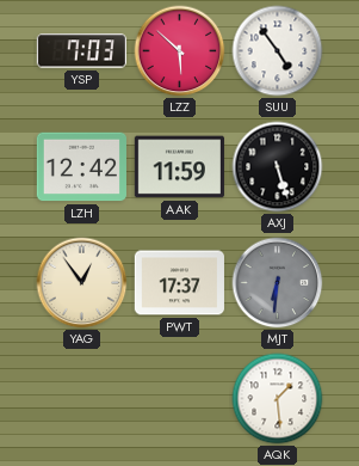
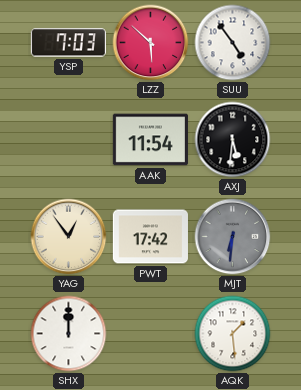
LZH: 12:42 -> none (81, 167)
AAK: 11:59 -> 11:54 (150, 140)
AXJ: 5:27 -> 5:31 (233, 140)
PWT: 17:37 -> 17:42 (150, 237)
SHX: none -> 12:00 (69, 334)
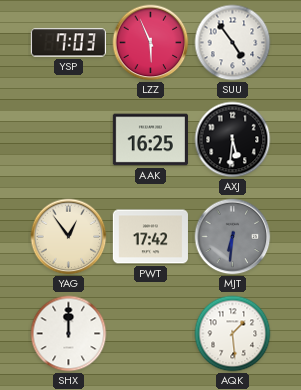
LZZ: 5:52 -> 5:56 (151, 43)
AAK: 11:54 -> 16:25 (150, 140)
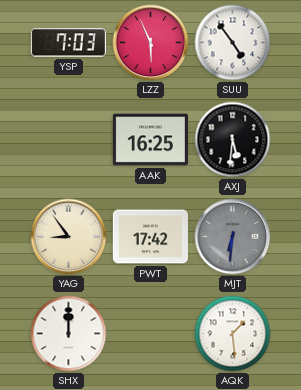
YAG: 12:54 -> 8:54 (69, 237)
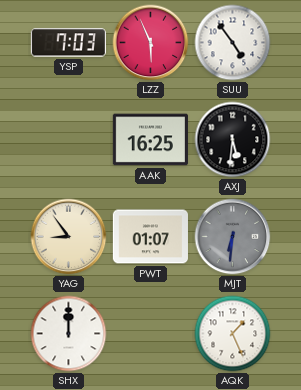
PWT: 17:42 -> 01:07 (150, 237)
AQK: 1:29 -> 1:26 (233, 334)
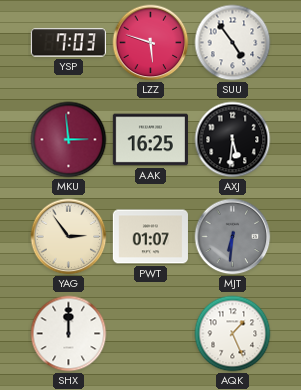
LZZ: 5:56 -> 5:48 (151, 43)
MKU: none -> 2:59 (69, 140)
YAG: 8:54 -> 2:54 (69, 237)
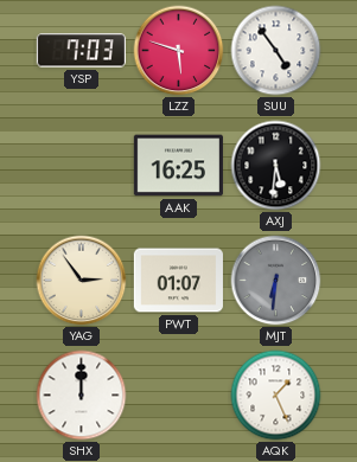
MKU: 2:59 -> none (69, 140)
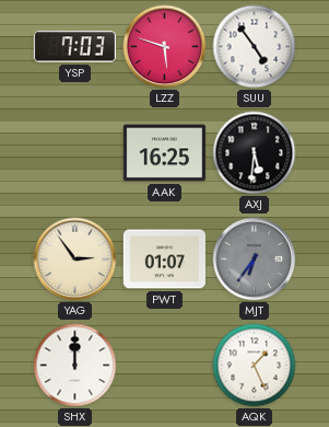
MJT: 6:31 -> 6:36 (255, 259)
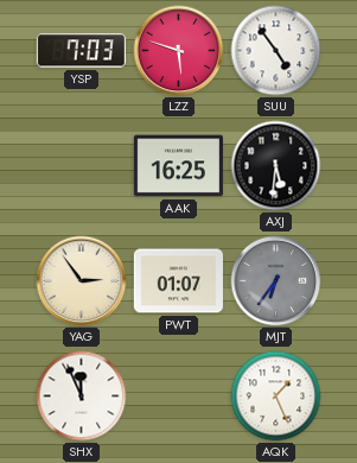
SHX: 12:00 -> 11:56 (82, 397)
